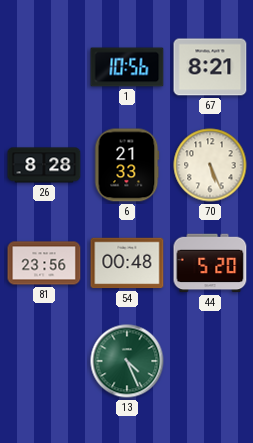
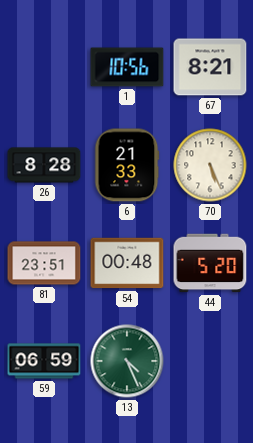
81: 23:56 -> 23:51 (44, 263)
59: none -> 06:59 (44, 361)
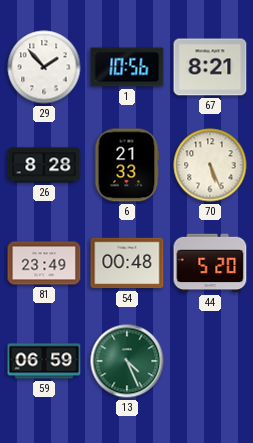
29: none -> 1:53 (44, 67)
81: 23:51 -> 23:49 (44, 263)
